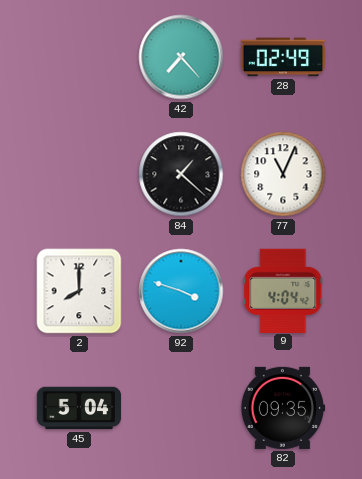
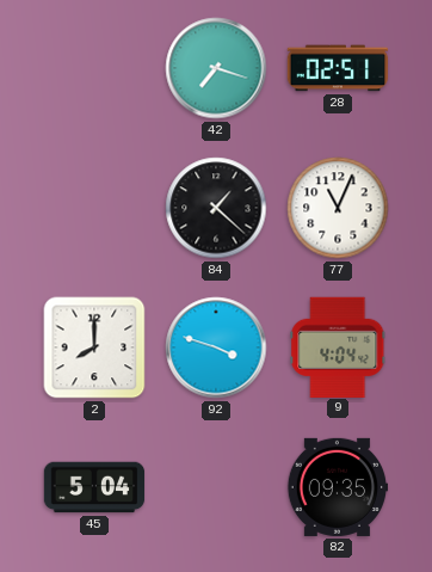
42: 7:23 -> 7:18 (216, 68)
28: 02:49 -> 02:51 (338, 68)
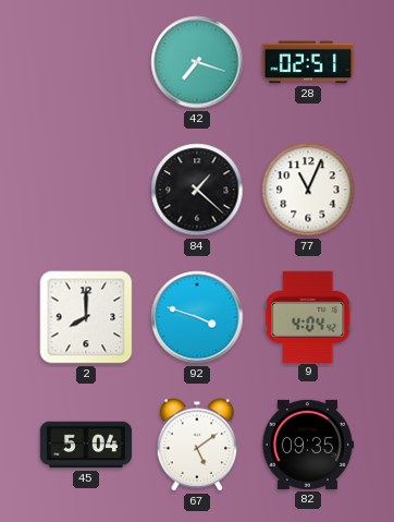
67: none -> 5:09 (196, 445)
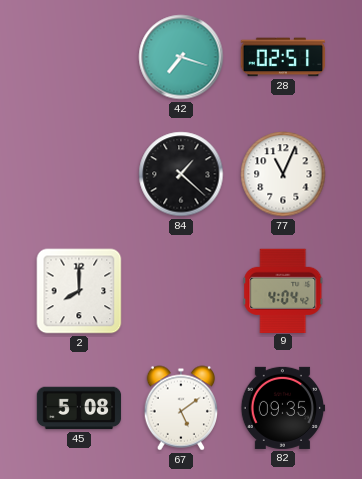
92: 3:48 -> none (197, 317)
45: 5:04 -> 5:08 (79, 408)
